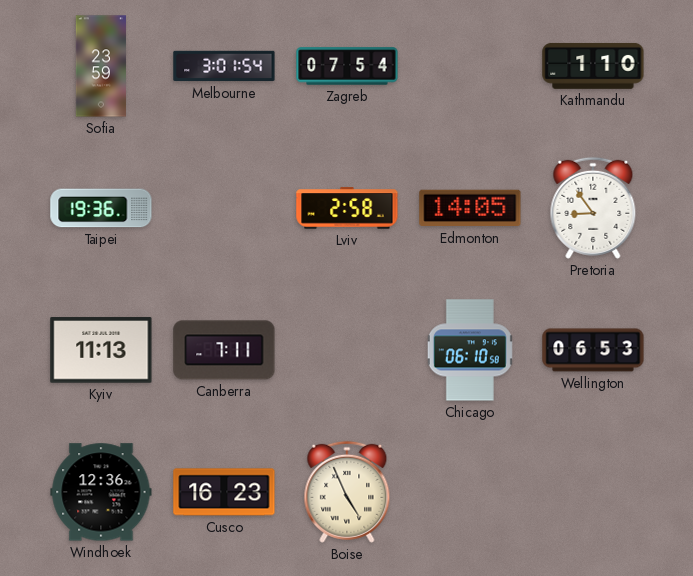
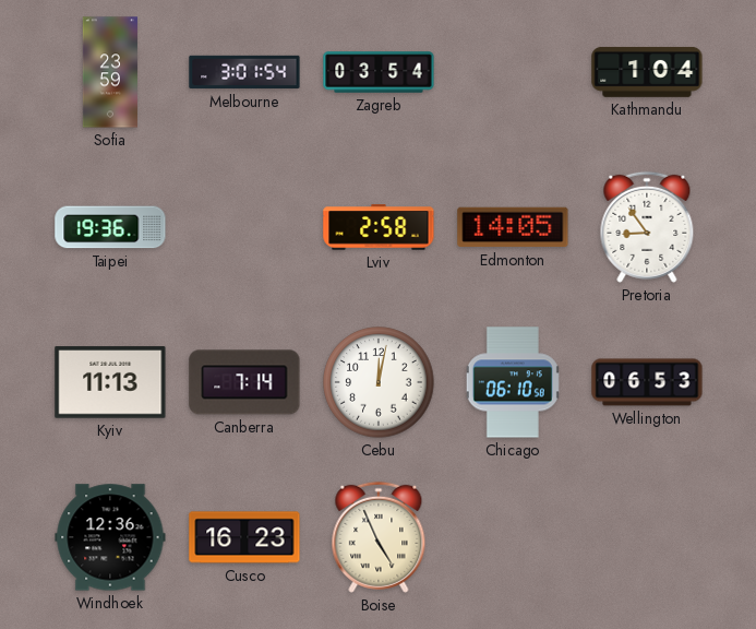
Zagreb: 07:54 -> 03:54 (379, 72)
Kathmandu: 1:10 -> 1:04 (647, 72)
Canberra: 7:11 -> 7:14 (244, 382)
Cebu: none -> 12:02 (379, 382)
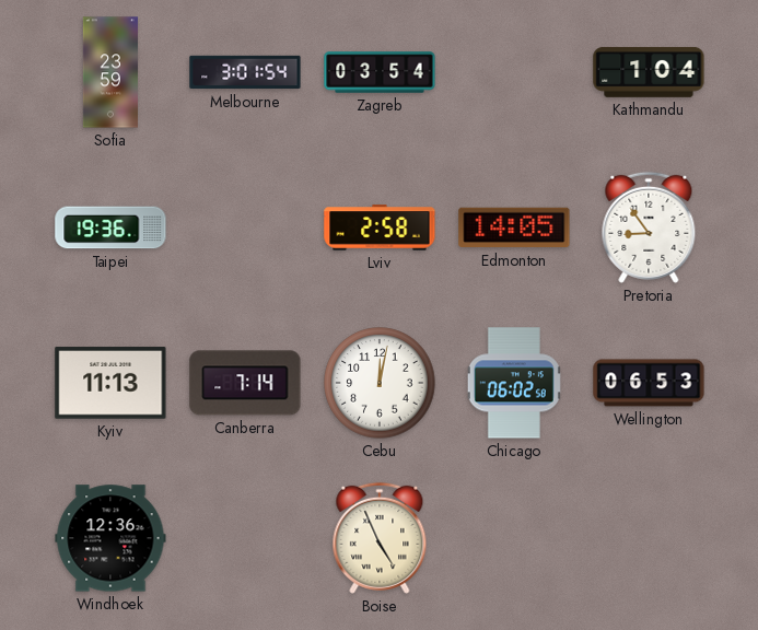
Chicago: 06:10 -> 06:02 (514, 383)
Cusco: 16:23 -> none (244, 537)
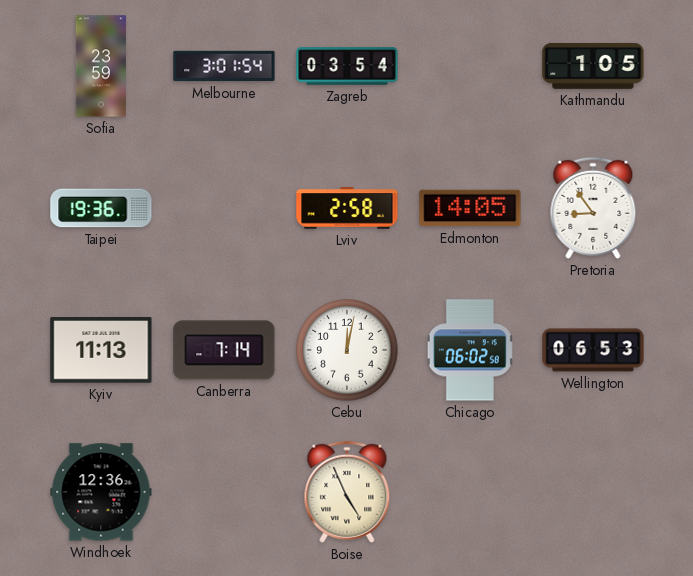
Kathmandu: 1:04 -> 1:05 (593, 66)
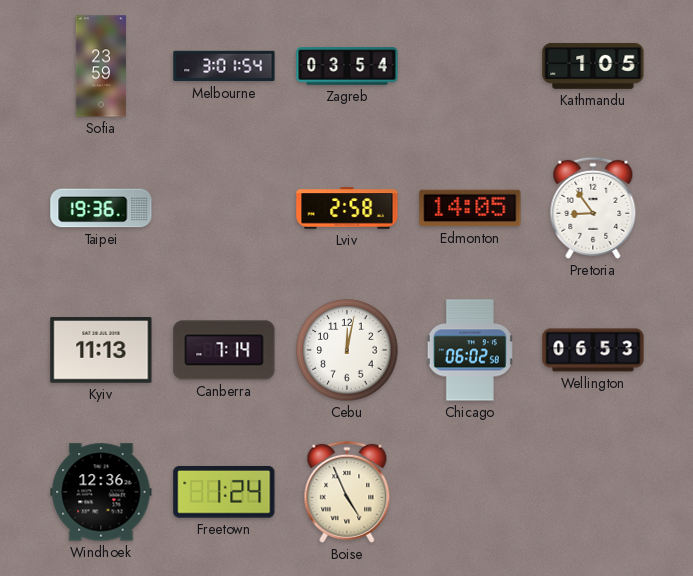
Freetown: none -> 1:24 (224, 492)
